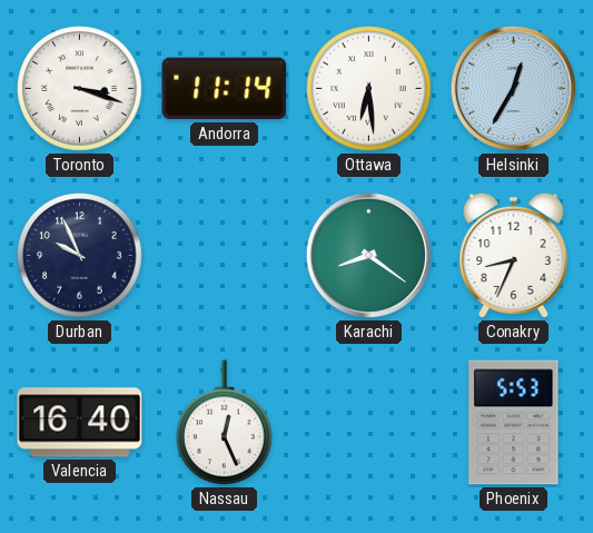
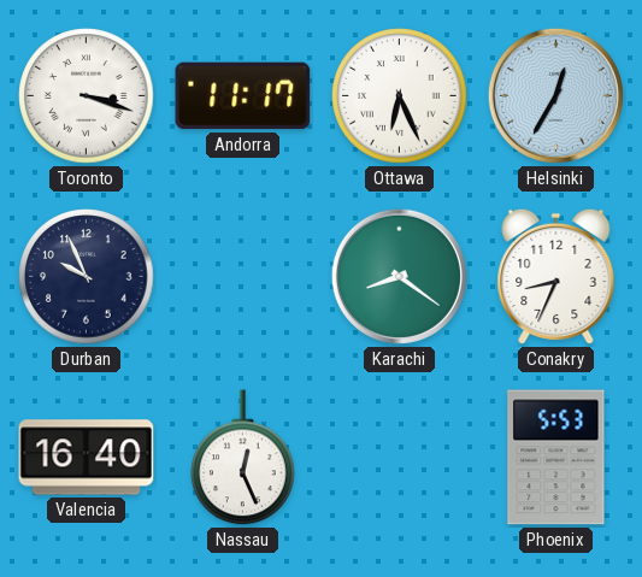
Andorra: 11:14 -> 11:17 (243, 96)
Ottawa: 6:29 -> 6:26 (400, 96)
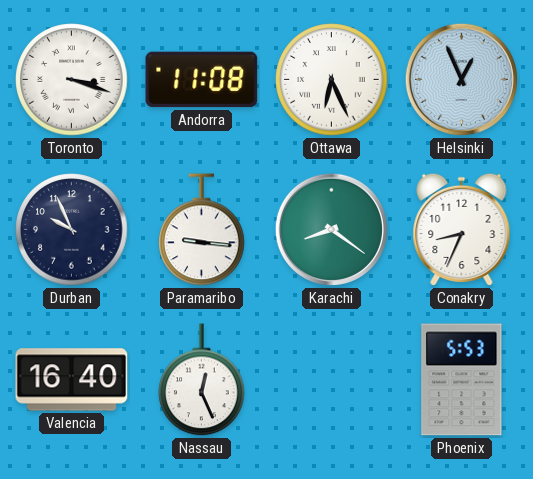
Andorra: 11:17 -> 11:08 (202, 80)
Helsinki: 12:35 -> 12:56 (461, 79)
Paramaribo: none -> 9:16 (202, 230)
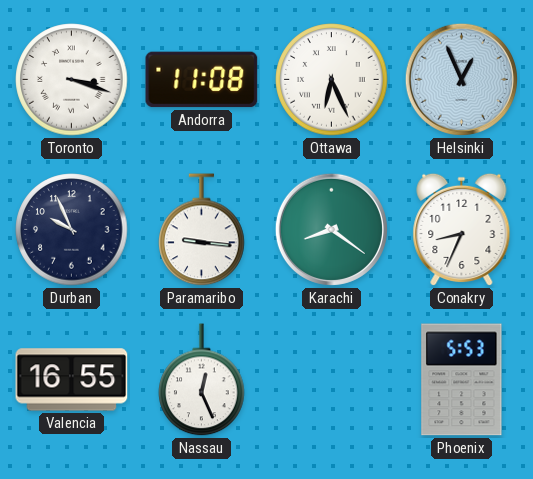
Valencia: 16:40 -> 16:55 (72, 380)
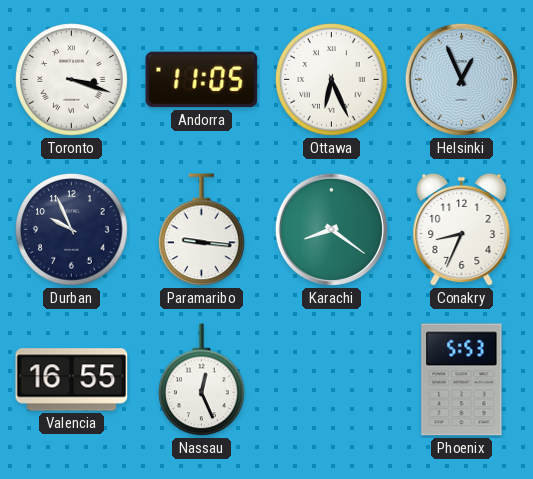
Andorra: 11:08 -> 11:05 (202, 80)
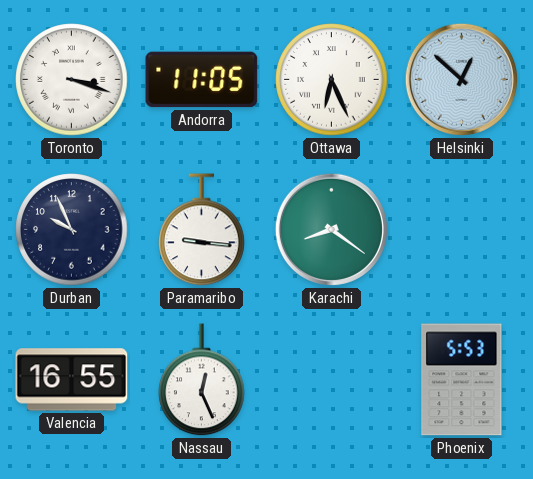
Helsinki: 12:56 -> 12:52 (461, 79)
Conakry: 8:34 -> none (462, 230)
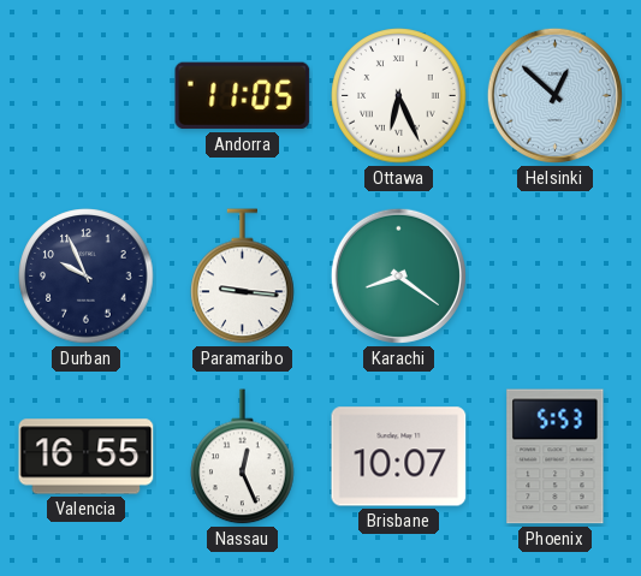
Toronto: 3:18 -> none (72, 80)
Brisbane: none -> 10:07 (399, 457)
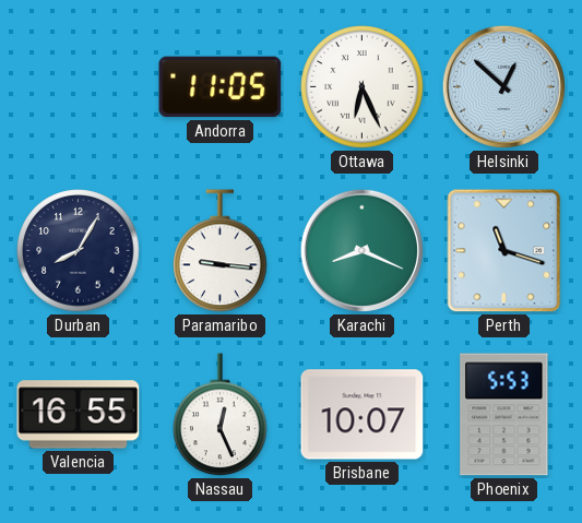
Durban: 9:56 -> 8:05 (79, 251)
Karachi: 8:21 -> 8:19 (361, 250)
Perth: none -> 11:18 (504, 251)
